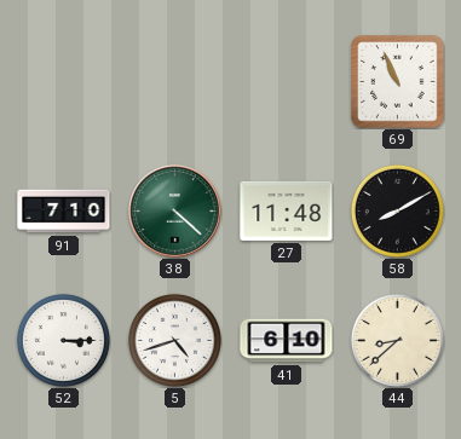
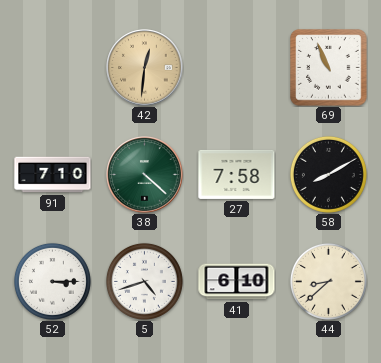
42: none -> 12:31 (145, 68)
27: 11:48 -> 7:58 (237, 174)
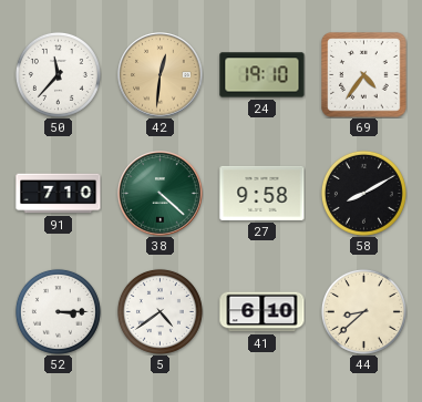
50: none -> 11:37 (58, 74)
24: none -> 19:10 (263, 75)
69: 10:56 -> 4:36 (364, 75)
27: 7:58 -> 9:58 (263, 193)
5: 4:42 -> 4:39 (159, 311)
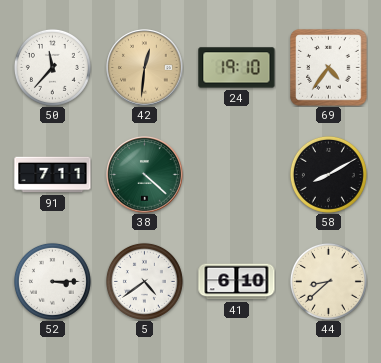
91: 7:10 -> 7:11 (53, 175)
27: 9:58 -> none (263, 193)
